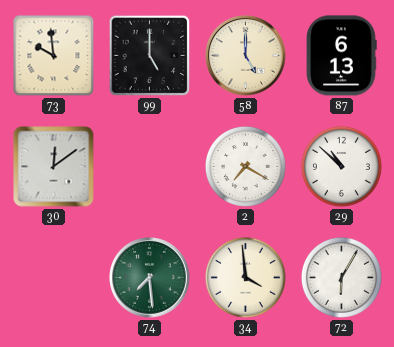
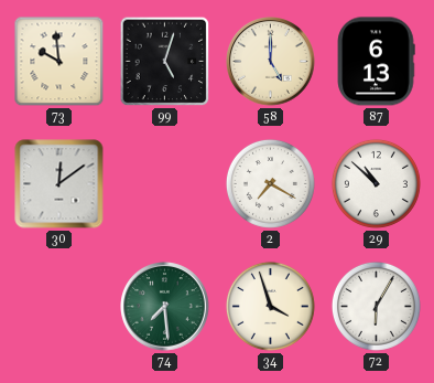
99: 5:00 -> 5:03 (165, 62)
34: 3:59 -> 3:57 (270, 306)
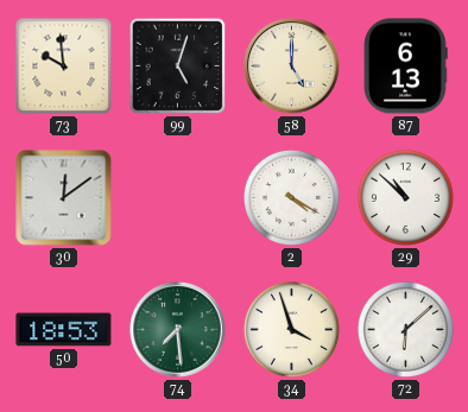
2: 7:20 -> 4:20 (291, 197)
50: none -> 18:53 (64, 330)
72: 6:05 -> 6:08 (405, 329)
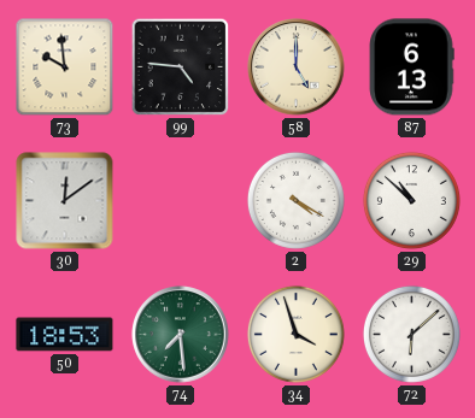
99: 5:03 -> 4:46 (181, 67)
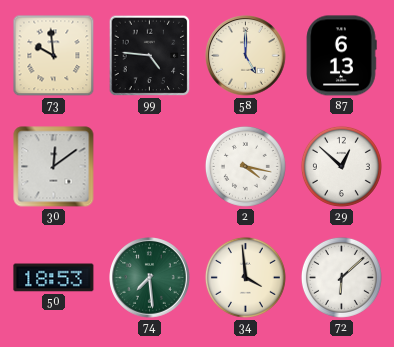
2: 4:20 -> 4:17 (245, 166)
29: 10:52 -> 12:52 (341, 166)
34: 3:57 -> 3:59 (245, 277)
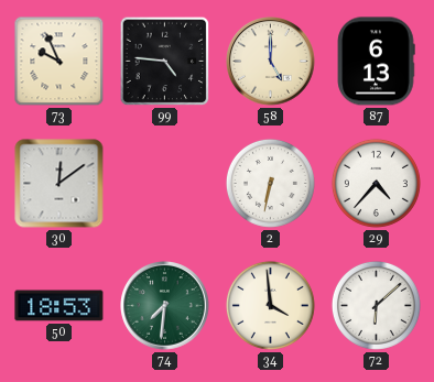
73: 9:59 -> 9:56 (59, 62)
2: 4:17 -> 6:32 (270, 183)
29: 12:52 -> 4:37 (376, 183)
74: 7:29 -> 7:31 (165, 306)
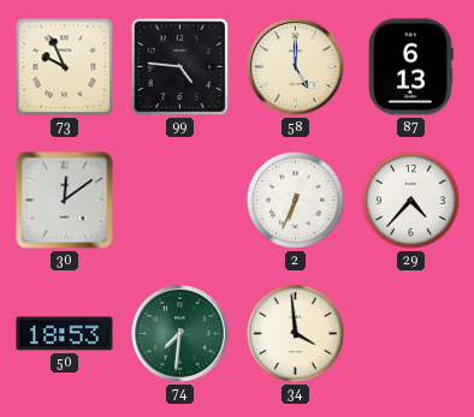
2: 6:32 -> 6:34 (295, 199)
72: 6:08 -> none (376, 305)
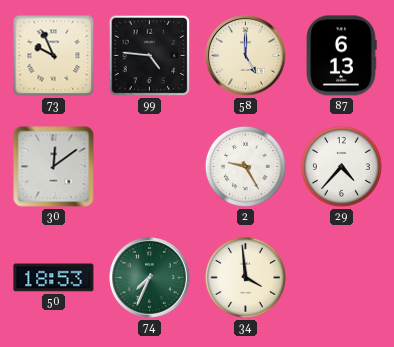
2: 6:34 -> 9:25 (245, 166)
74: 7:31 -> 7:34 (150, 278)
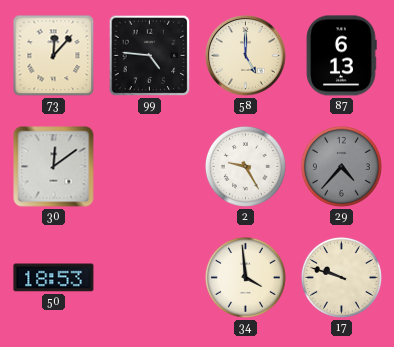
73: 9:56 -> 12:07 (54, 56)
29 dial: white -> grey (341, 166)
74: 7:34 -> none (150, 278)
17: none -> 9:48 (341, 277)
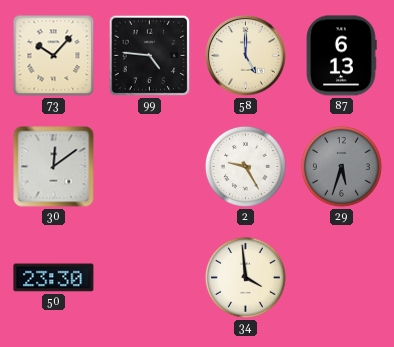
73: 12:07 -> 10:07 (54, 56)
29: 4:37 -> 5:33 (341, 166)
50: 18:53 -> 23:30 (54, 278)
17: 9:48 -> none (341, 277)
